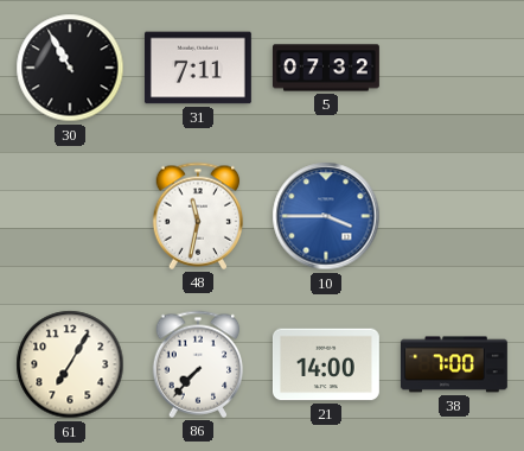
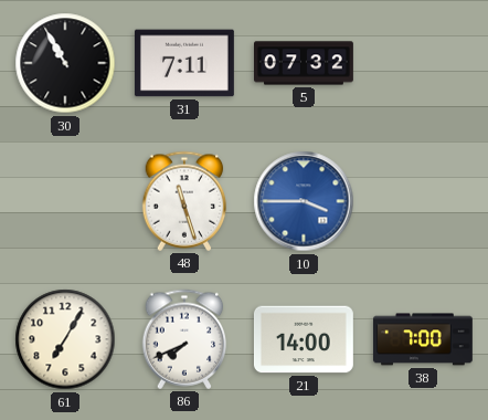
48: 11:32 -> 11:27 (184, 201)
86: 7:37 -> 7:41 (184, 339)
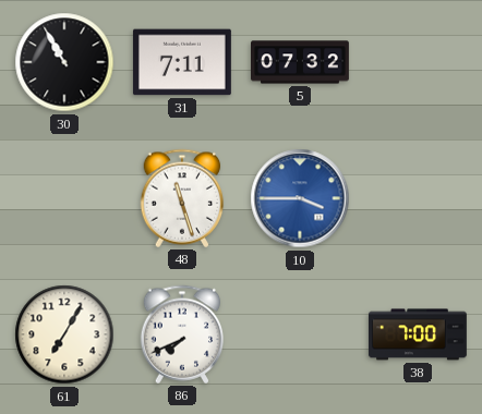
21: 14:00 -> none (304, 339)
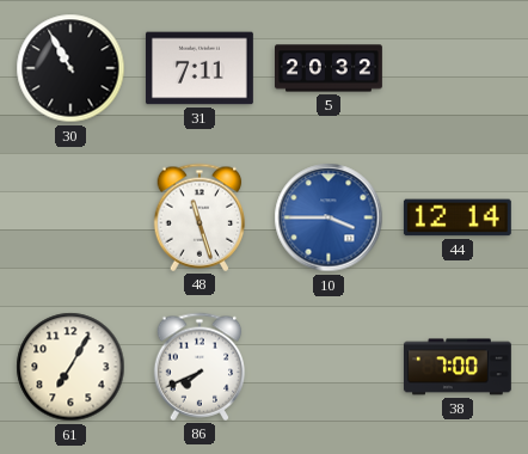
5: 07:32 -> 20:32 (330, 68)
44: none -> 12:14 (458, 217)
